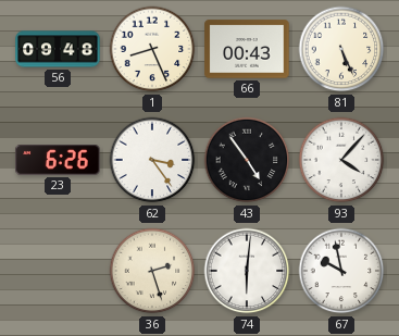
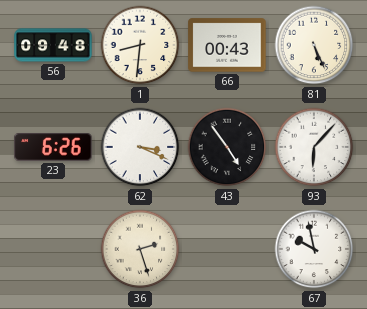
1: 8:26 -> 8:31 (140, 45)
62: 3:24 -> 3:19 (140, 147)
93: 4:07 -> 6:07 (314, 147)
74: 6:01 -> none (247, 271)
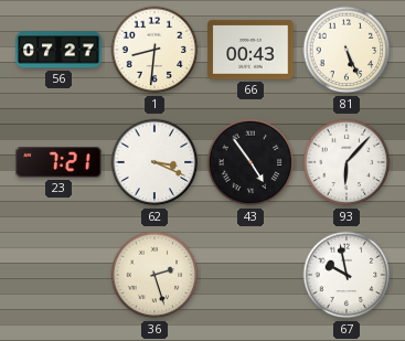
56: 09:48 -> 07:27 (58, 50)
23: 6:26 -> 7:21 (58, 163)
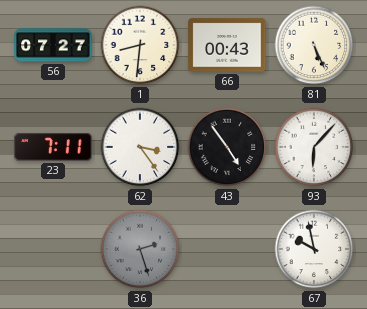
23: 7:21 -> 7:11 (53, 148)
62: 3:19 -> 3:24 (140, 147)
36 dial: cream -> grey (140, 249)
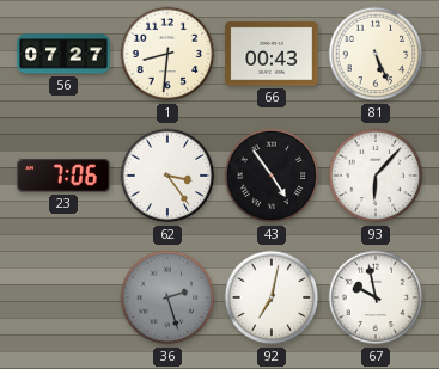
23: 7:11 -> 7:06 (63, 177)
92: none -> 7:02 (272, 297)
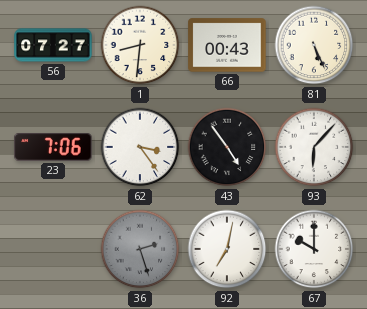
67: 9:58 -> 10:00 (314, 249)
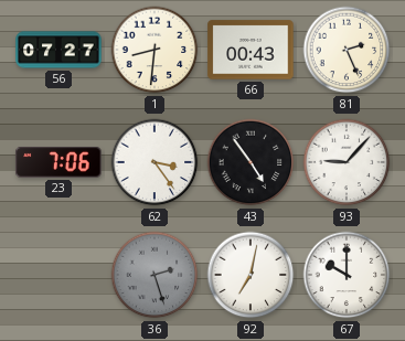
81: 5:26 -> 2:26 (347, 50)
93: 6:07 -> 9:07 (347, 162)
